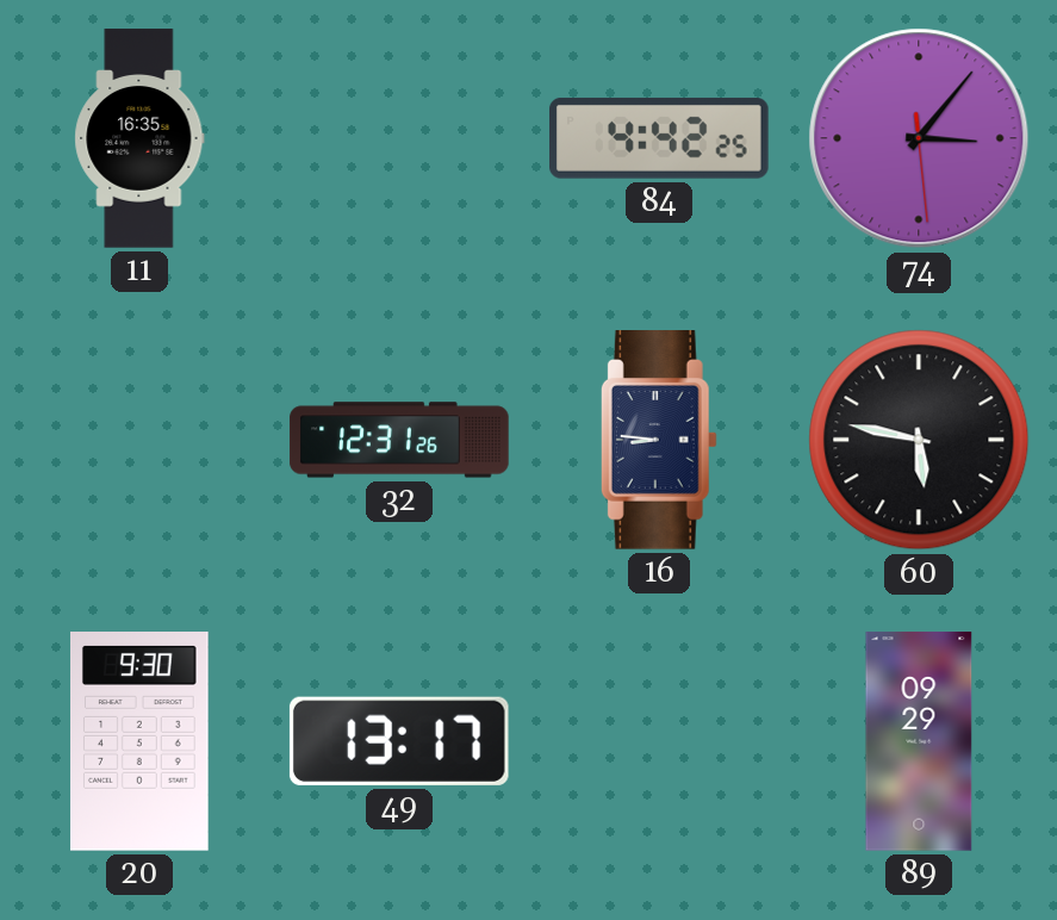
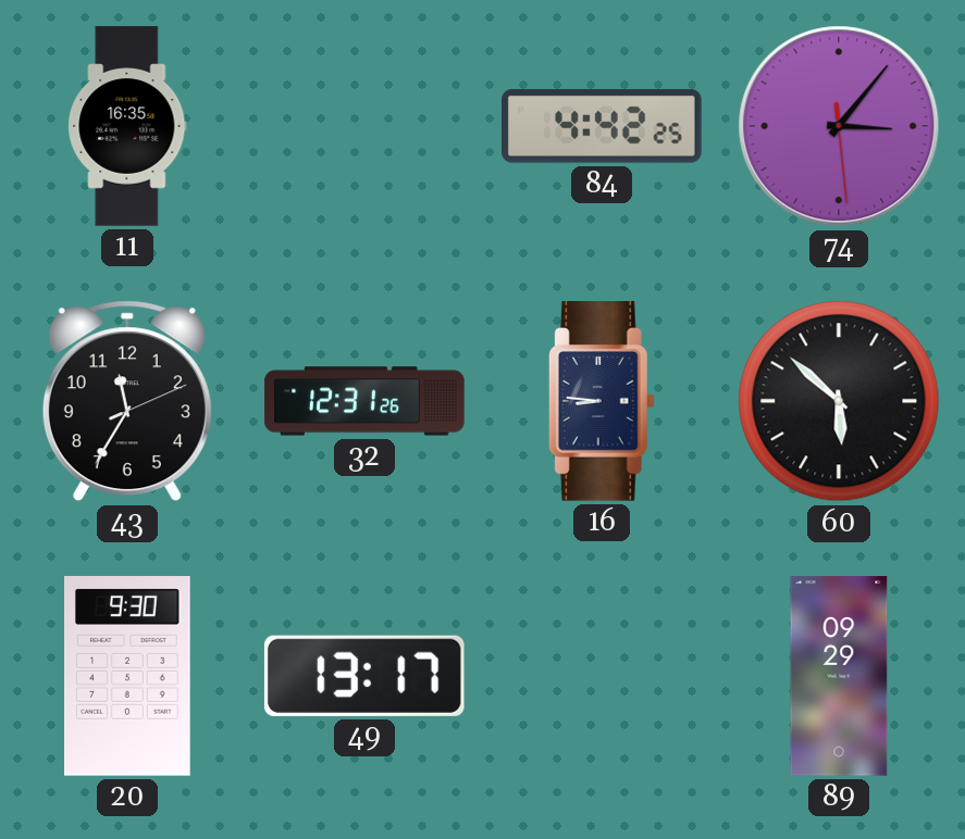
43: none -> 11:35 (127, 401)
60: 5:47 -> 5:52 (839, 401)
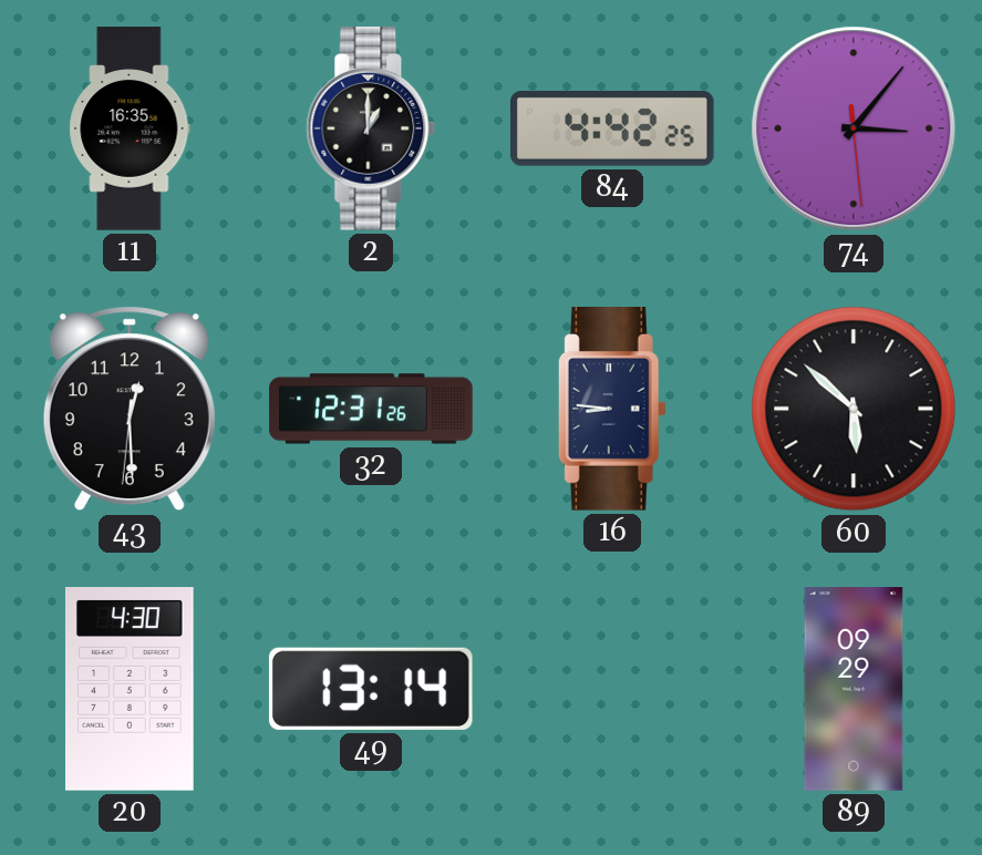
2: none -> 1:00 (371, 130)
43: 11:35 -> 12:29 (130, 409)
20: 9:30 -> 4:30 (131, 690)
49: 13:17 -> 13:14 (371, 689)
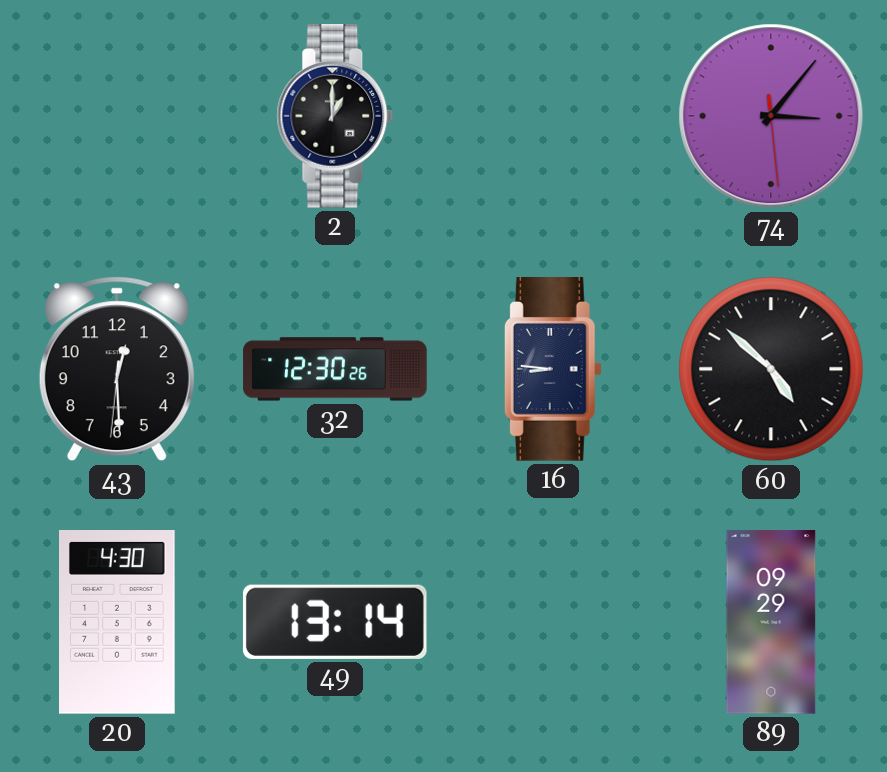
11: 16:35 -> none (130, 128)
84: 4:42 -> none (613, 128)
32: 12:31 -> 12:30 (335, 369)
60: 5:52 -> 4:52 (771, 369)
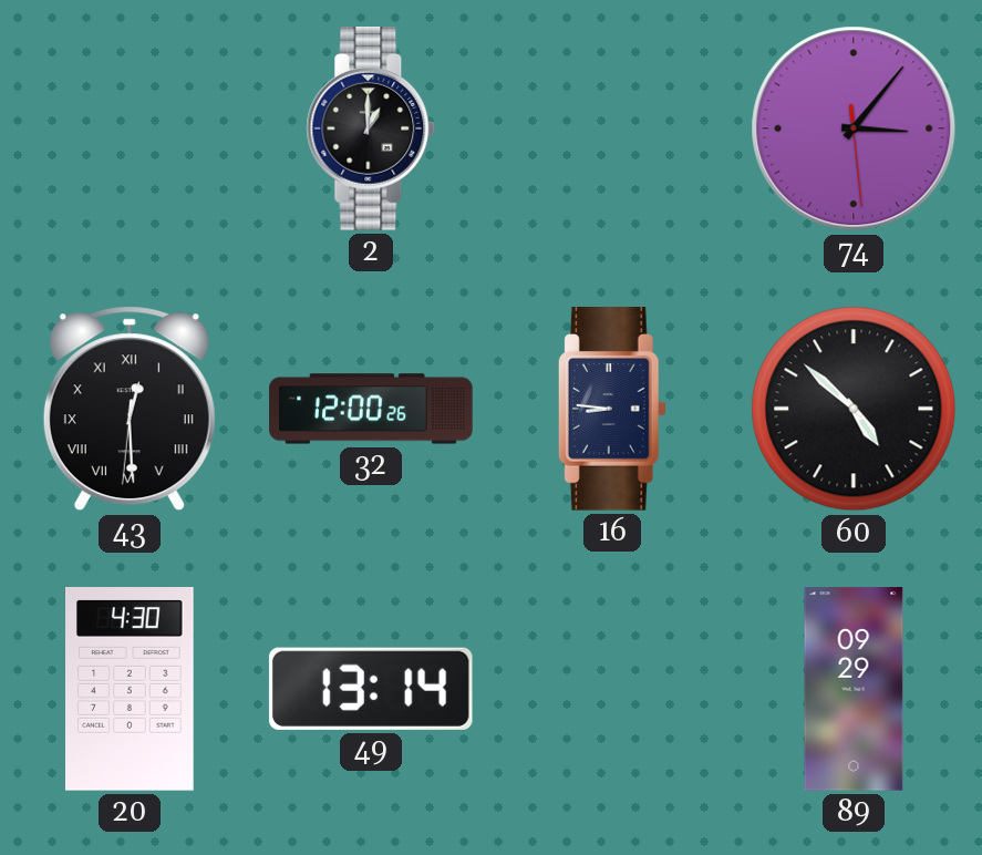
43 numerals: Arabic -> Roman (130, 409)
32: 12:30 -> 12:00 (371, 409)
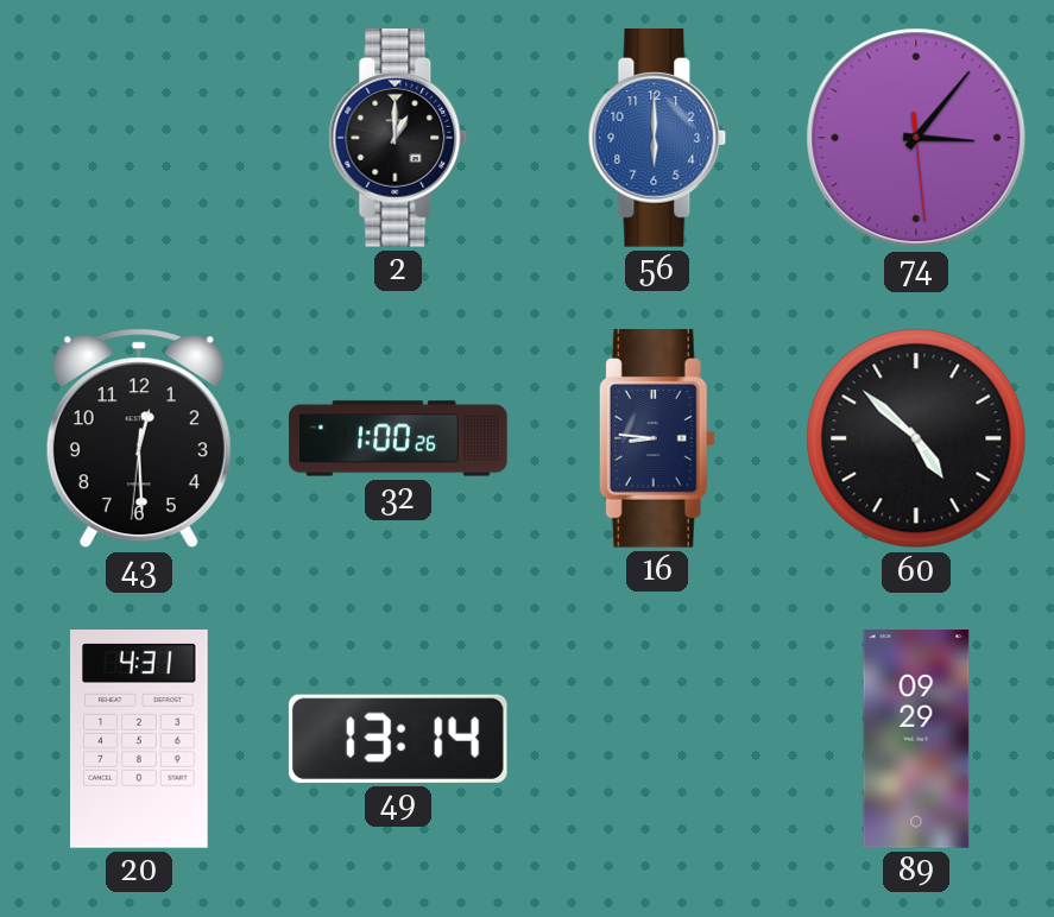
56: none -> 6:00 (657, 139)
43 numerals: Roman -> Arabic (139, 438)
32: 12:00 -> 1:00 (398, 438)
20: 4:30 -> 4:31 (140, 740)
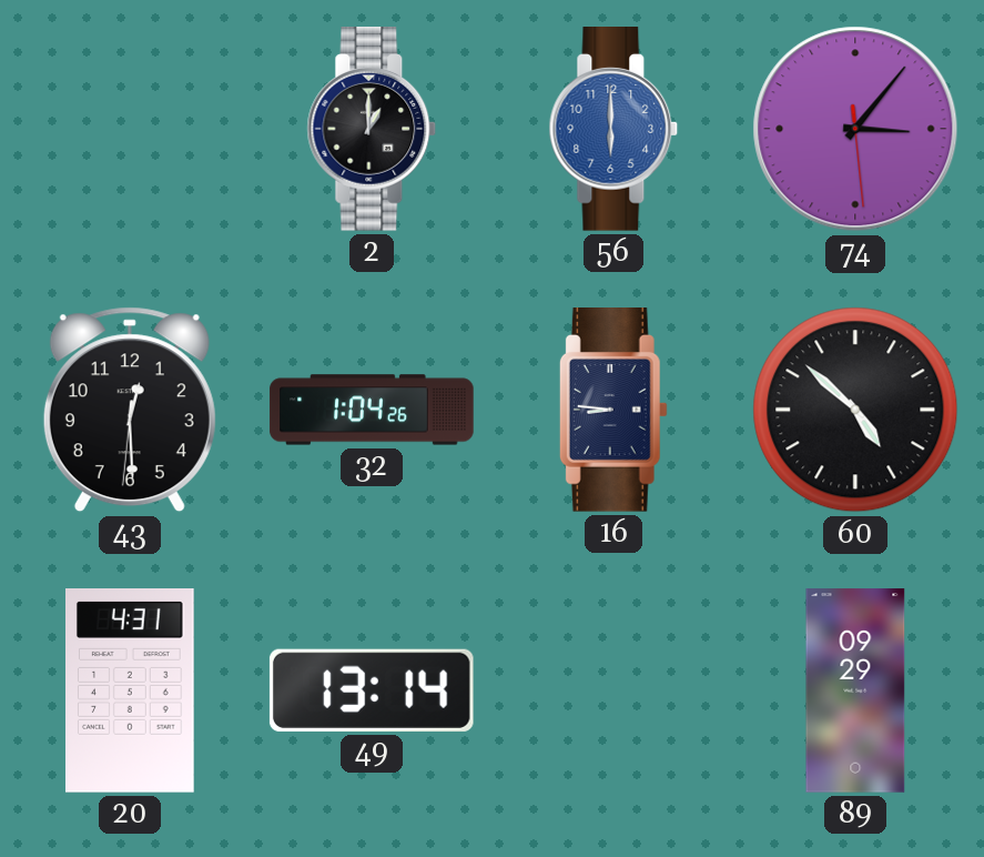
32: 1:00 -> 1:04 (372, 410)
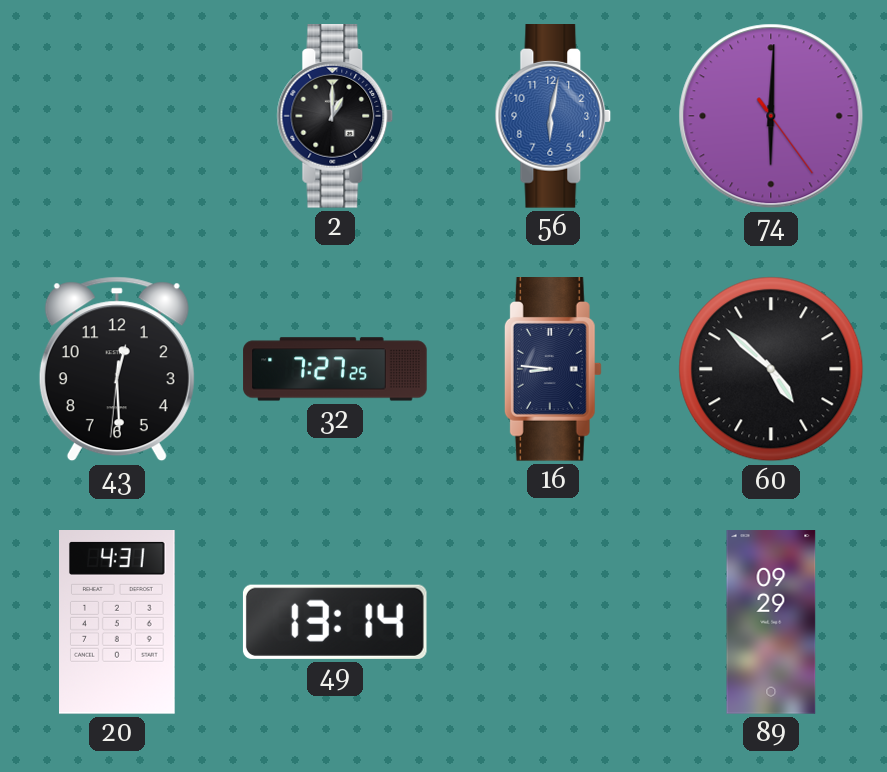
56: 6:00 -> 6:02 (553, 117)
74: 3:06 -> 6:00 (771, 116)
32: 1:04 -> 7:27 (335, 369)
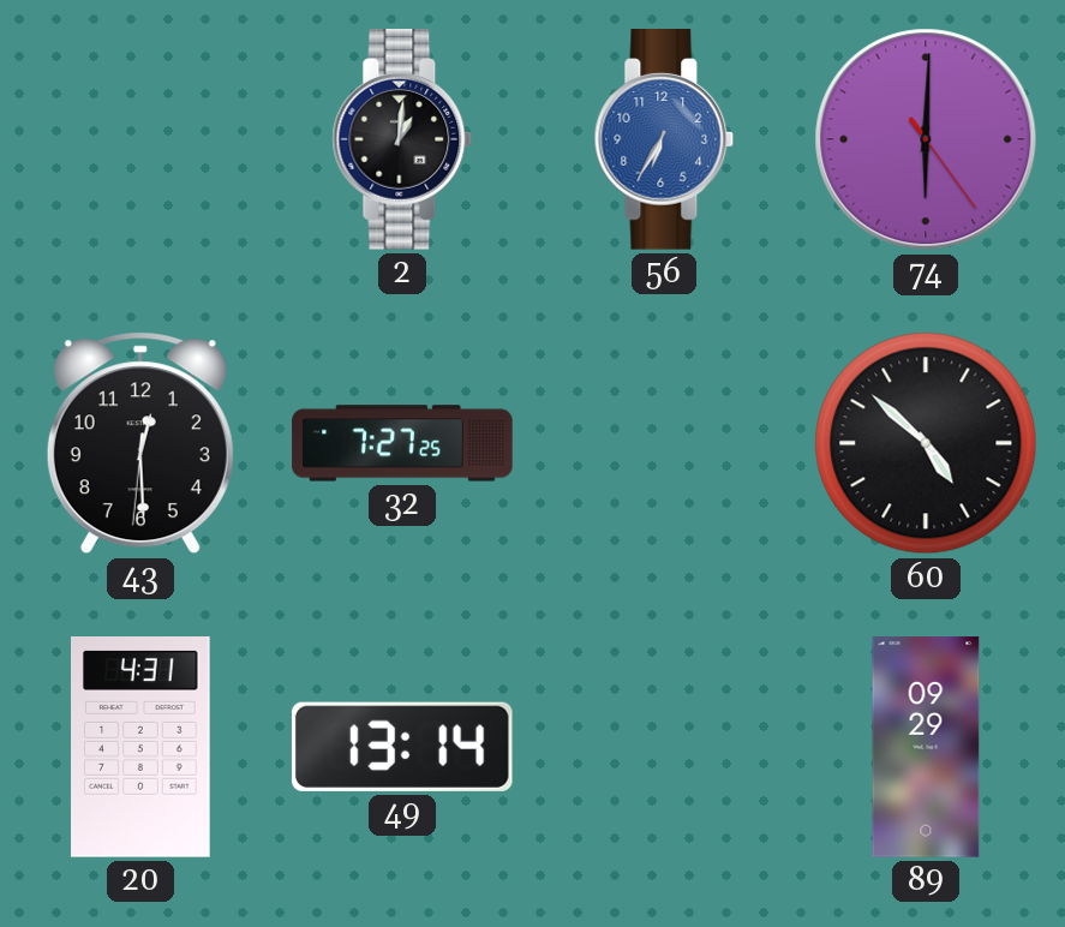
2: 1:00 -> 1:01 (402, 140)
56: 6:02 -> 6:35 (664, 140)
16: 8:46 -> none (553, 370)
